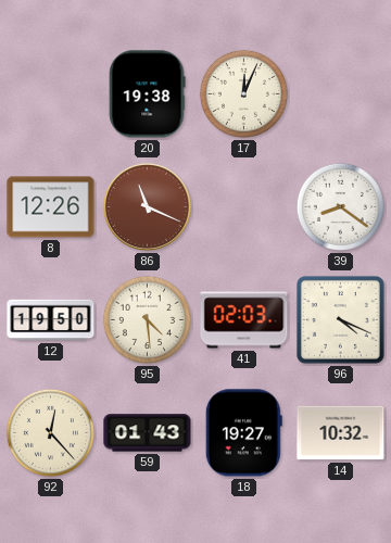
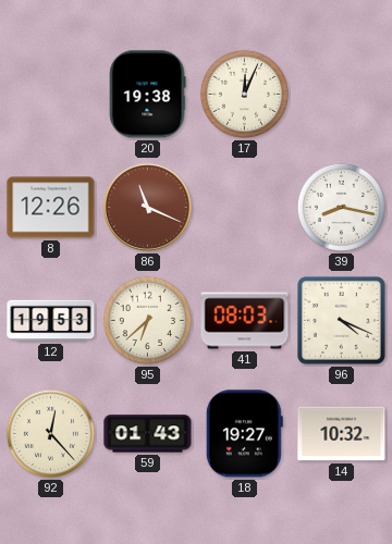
39: 8:21 -> 8:17 (341, 207)
12: 19:50 -> 19:53 (51, 321)
95: 4:29 -> 6:38 (147, 320)
41: 02:03 -> 08:03 (245, 321)
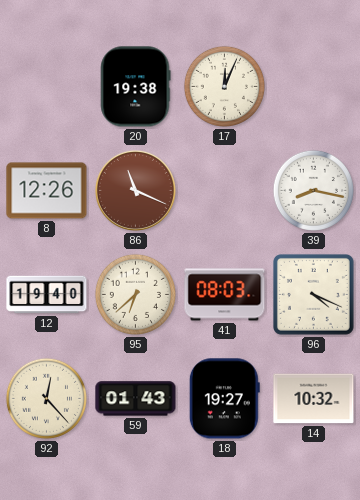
12: 19:53 -> 19:40 (47, 295)
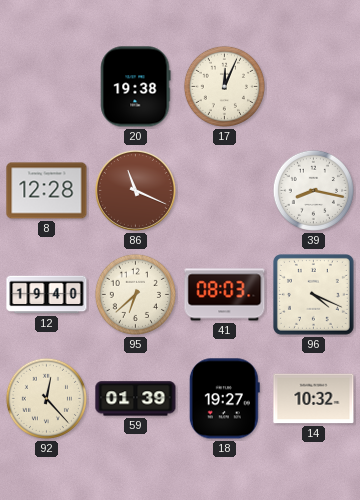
8: 12:26 -> 12:28 (47, 191)
59: 01:43 -> 01:39 (136, 399)
